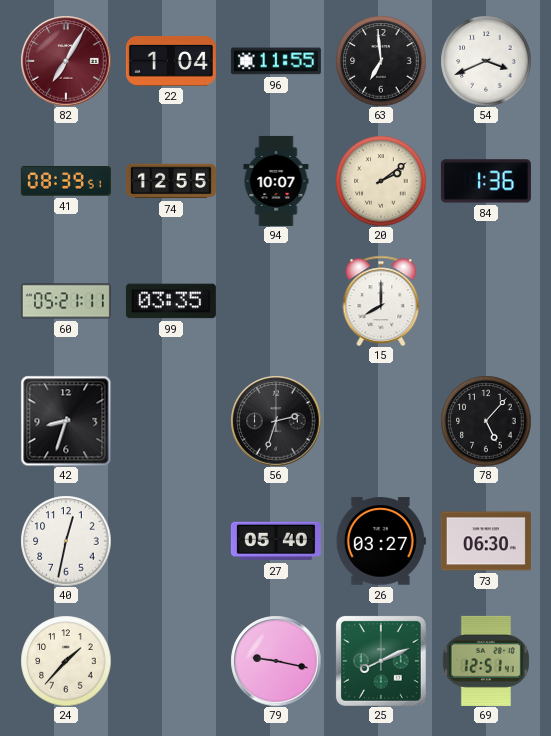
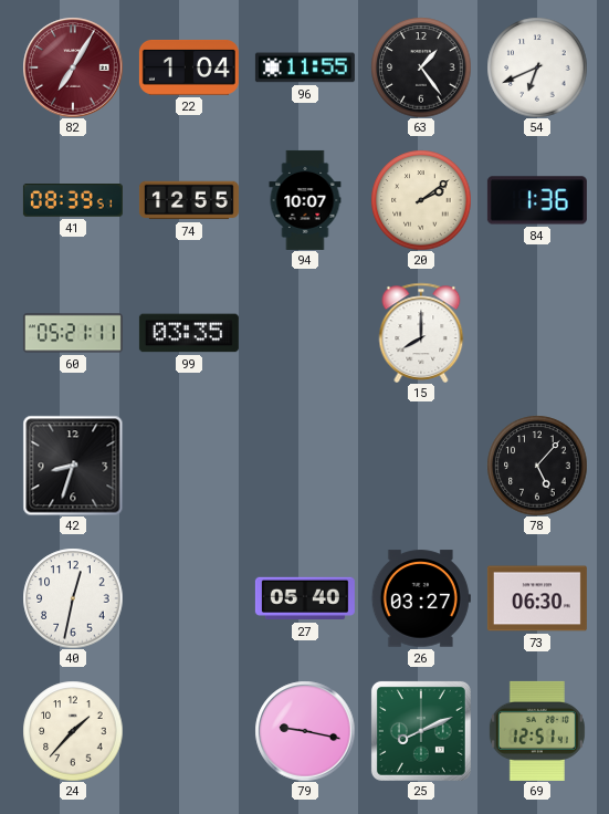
63: 6:59 -> 1:24 (421, 67)
54: 3:41 -> 6:41 (537, 67)
56: 2:33 -> none (276, 421)
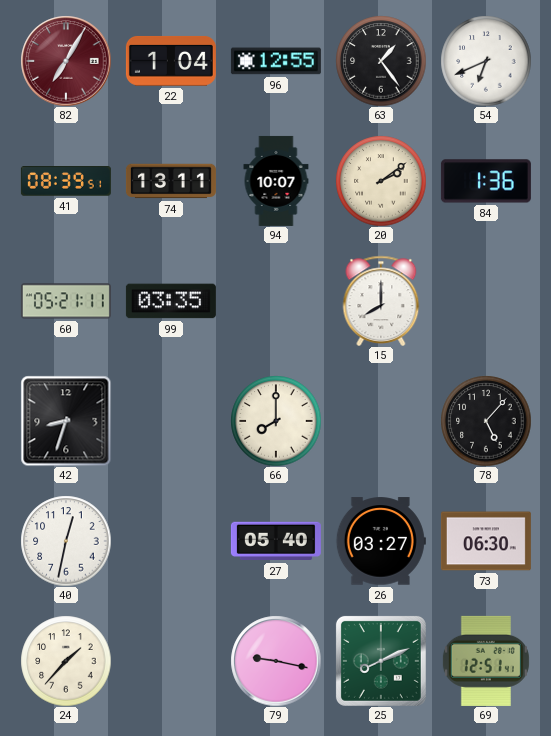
96: 11:55 -> 12:55 (276, 61)
74: 12:55 -> 13:11 (171, 181)
66: none -> 8:00 (276, 421)
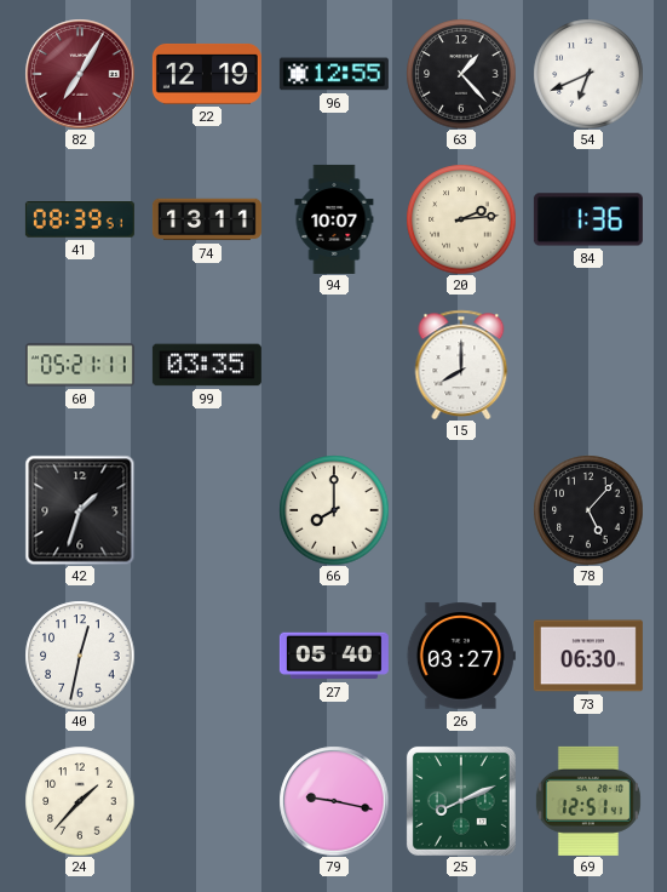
22: 1:04 -> 12:19 (207, 74)
63: 1:24 -> 1:23 (461, 74)
20: 2:09 -> 2:14 (461, 219)
42: 8:33 -> 1:33 (80, 510)
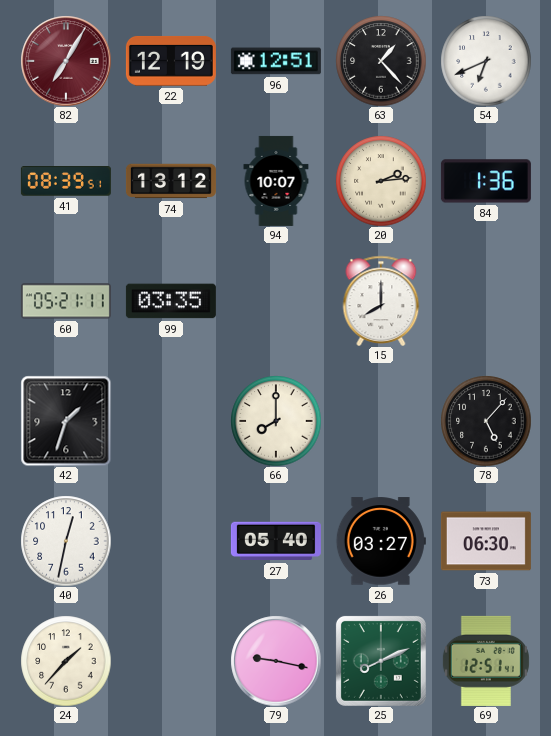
96: 12:55 -> 12:51 (276, 61)
74: 13:11 -> 13:12 (171, 181)
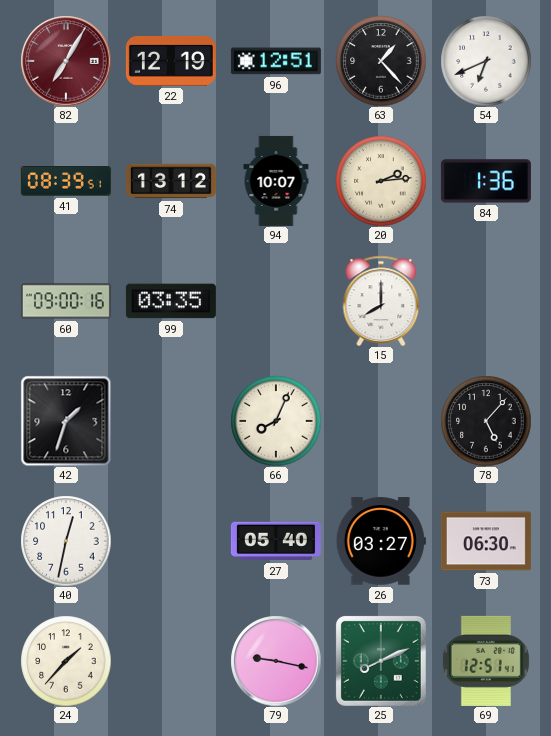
60: 05:21 -> 09:00 (66, 301)
66: 8:00 -> 8:04 (276, 421)
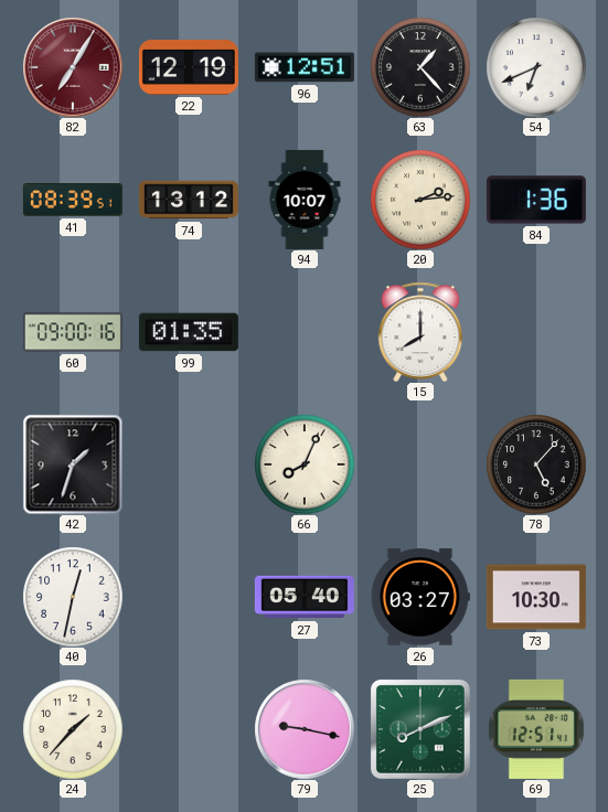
99: 03:35 -> 01:35 (189, 332)
73: 06:30 -> 10:30 (536, 597)
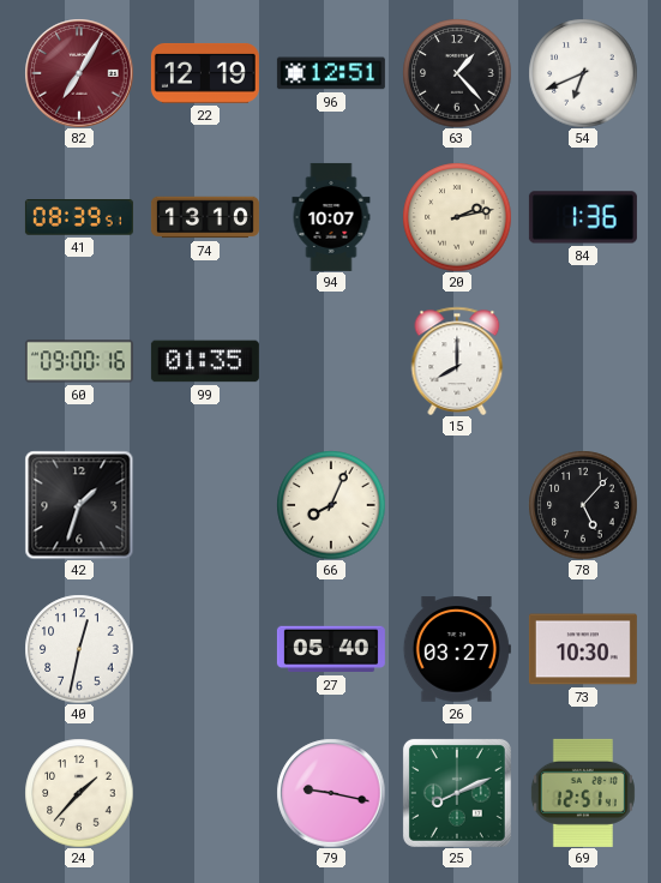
74: 13:12 -> 13:10 (205, 217)
20: 2:14 -> 2:13 (457, 217)
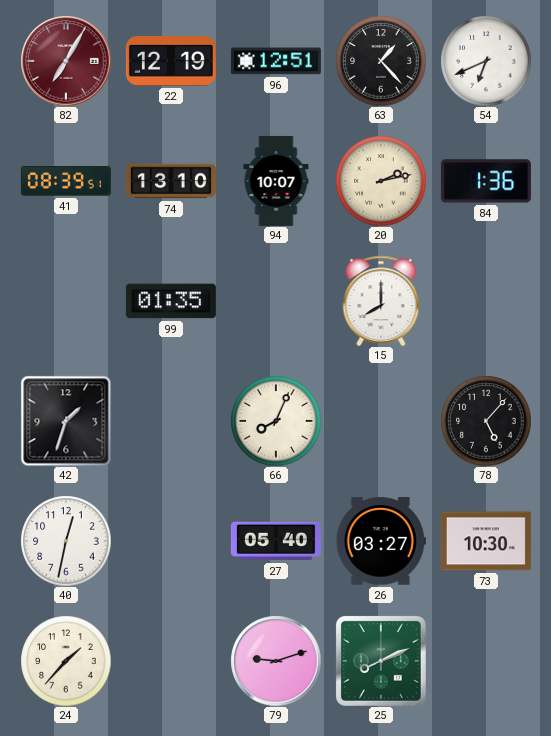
60: 09:00 -> none (79, 361)
79: 9:17 -> 9:12 (276, 661)
69: 12:51 -> none (583, 793)
